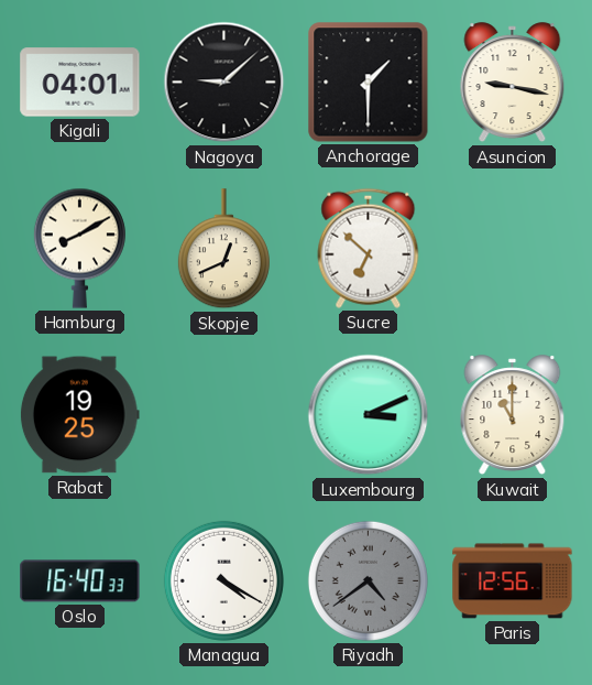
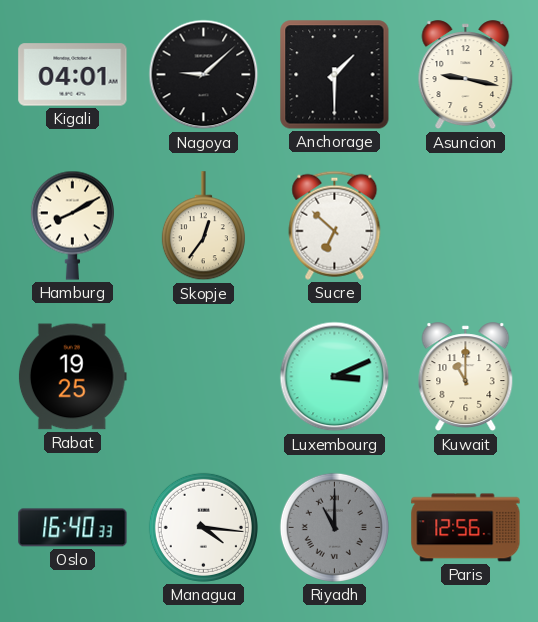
Skopje: 12:41 -> 12:36 (203, 226)
Managua: 4:20 -> 4:16 (203, 527)
Riyadh: 4:39 -> 11:00 (334, 527)
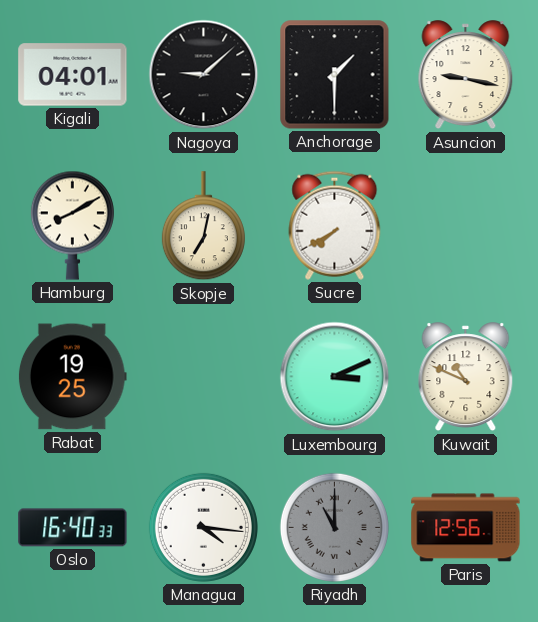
Skopje: 12:36 -> 7:02 (203, 226)
Sucre: 6:52 -> 7:40 (335, 225)
Kuwait: 11:00 -> 10:49 (466, 377)
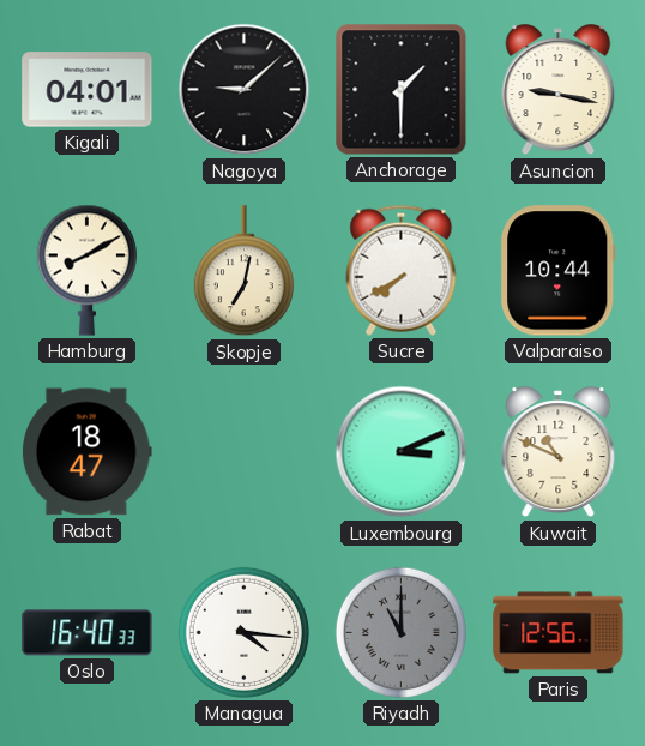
Valparaiso: none -> 10:44 (559, 271)
Rabat: 19:25 -> 18:47 (86, 452)
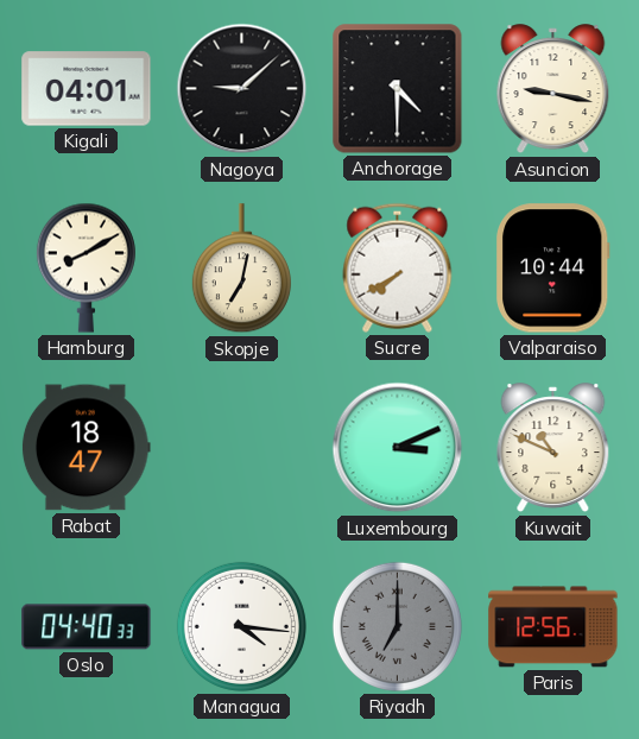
Anchorage: 1:30 -> 4:30 (398, 89)
Oslo: 16:40 -> 04:40 (87, 627)
Riyadh: 11:00 -> 7:00 (397, 626)
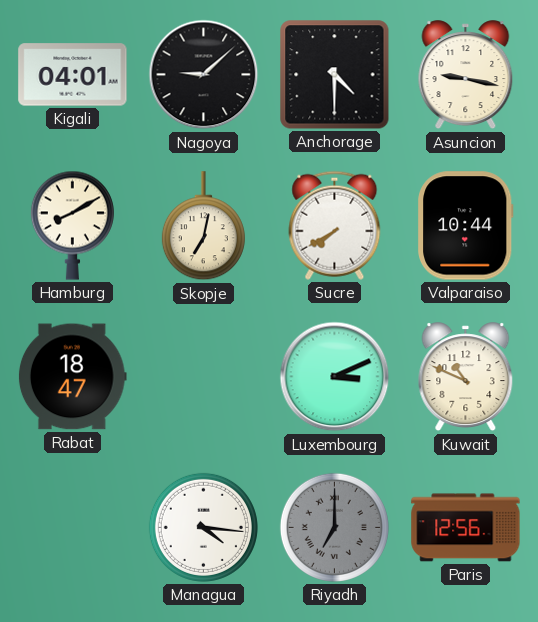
Oslo: 04:40 -> none (87, 627)
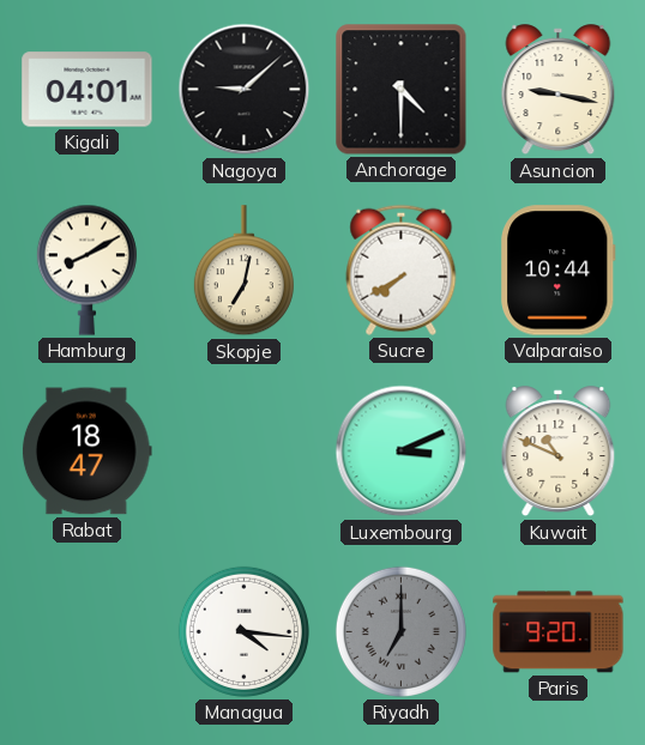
Paris: 12:56 -> 9:20 (559, 632)
